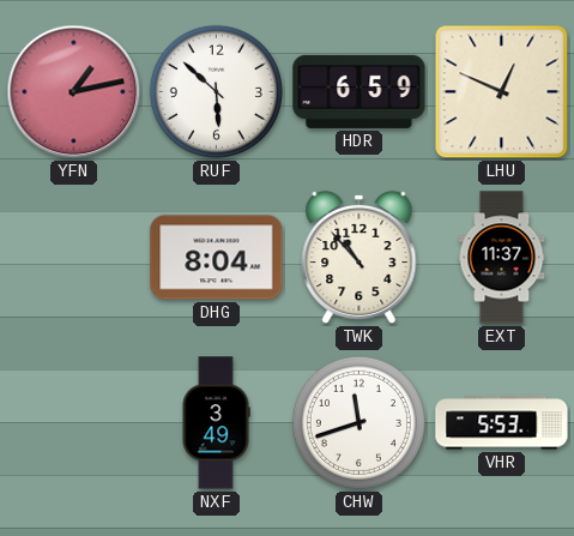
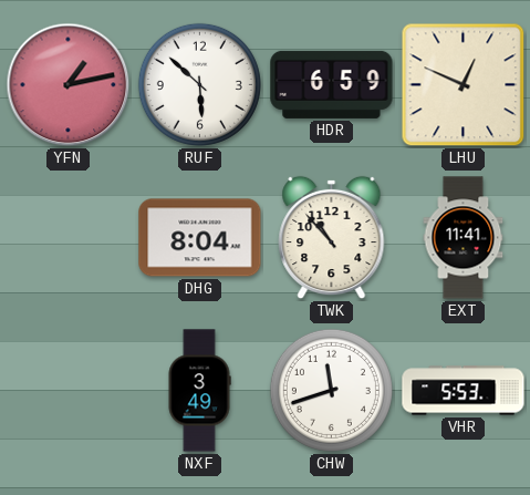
EXT: 11:37 -> 11:41 (464, 238)
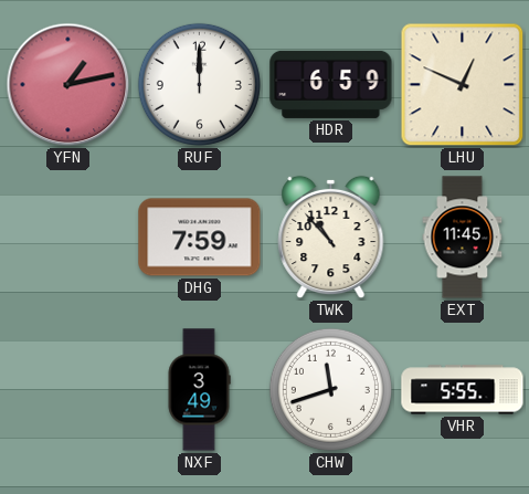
RUF: 5:52 -> 12:00 (199, 84)
DHG: 8:04 -> 7:59 (200, 238)
EXT: 11:41 -> 11:45 (463, 238)
VHR: 5:53 -> 5:55 (463, 390)
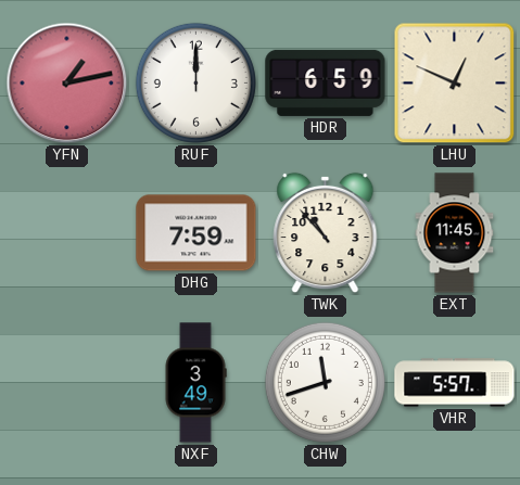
VHR: 5:55 -> 5:57 (455, 383)
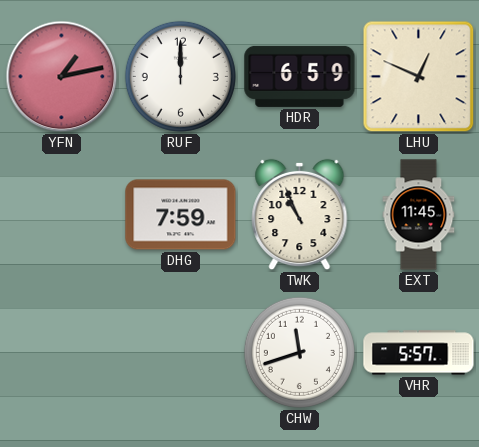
TWK: 10:53 -> 10:56 (300, 215)
NXF: 3:49 -> none (195, 383)
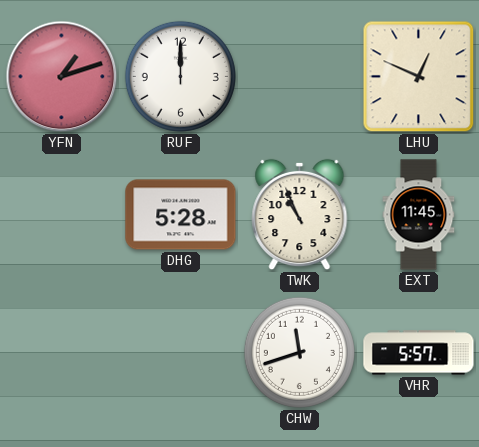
YFN: 1:13 -> 1:12 (62, 77)
HDR: 6:59 -> none (300, 76)
DHG: 7:59 -> 5:28 (181, 215)
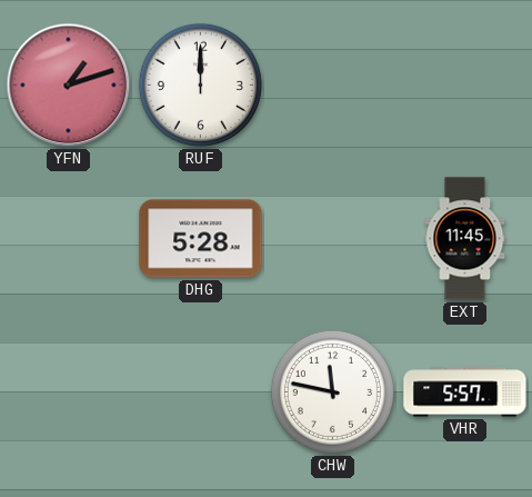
LHU: 12:49 -> none (419, 77)
TWK: 10:56 -> none (300, 215)
CHW: 11:42 -> 11:47 (332, 391)
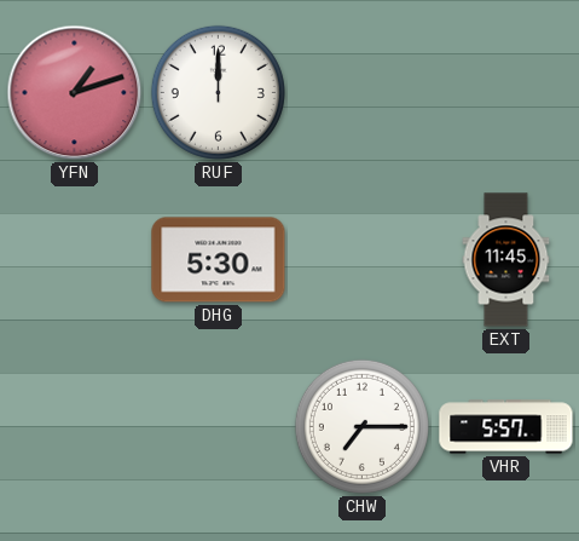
DHG: 5:28 -> 5:30 (219, 260)
CHW: 11:47 -> 7:15 (361, 426)
